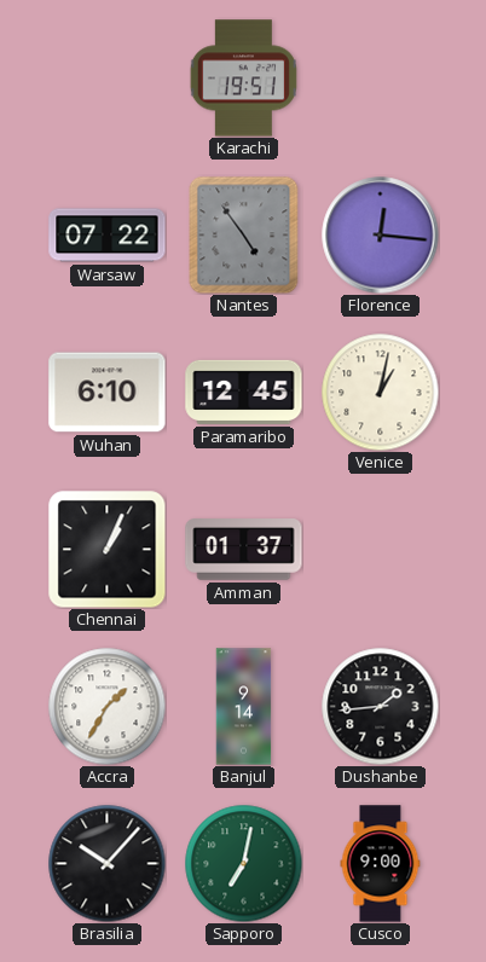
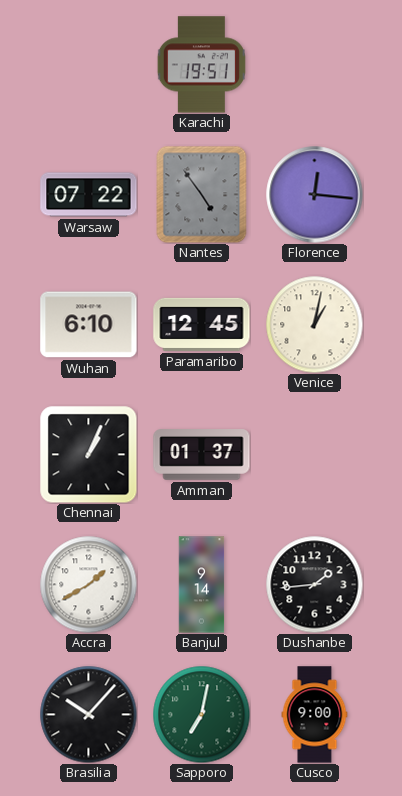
Accra: 1:35 -> 1:40 (88, 584)
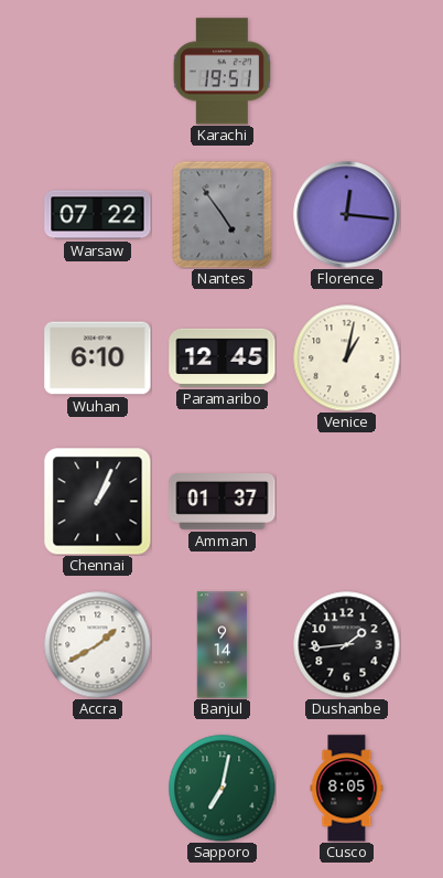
Brasilia: 10:07 -> none (88, 714)
Cusco: 9:00 -> 8:05 (347, 789)
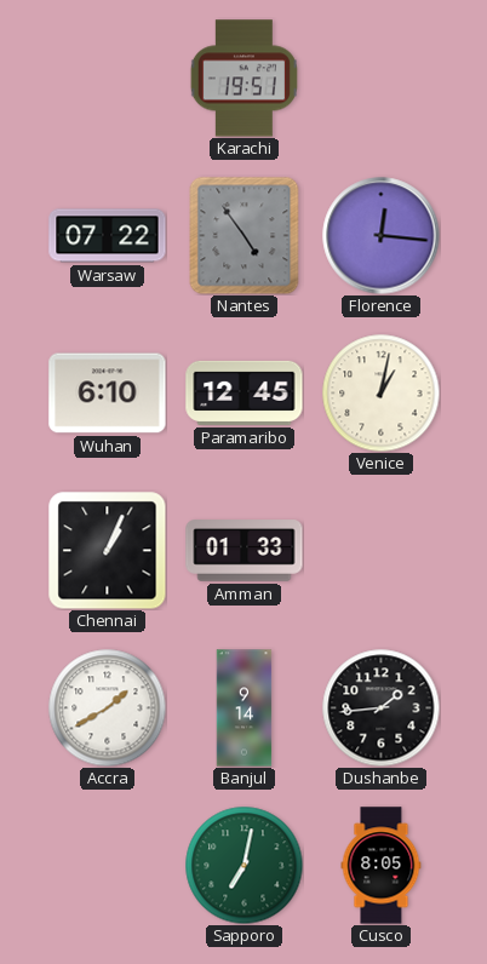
Amman: 01:37 -> 01:33 (245, 551)
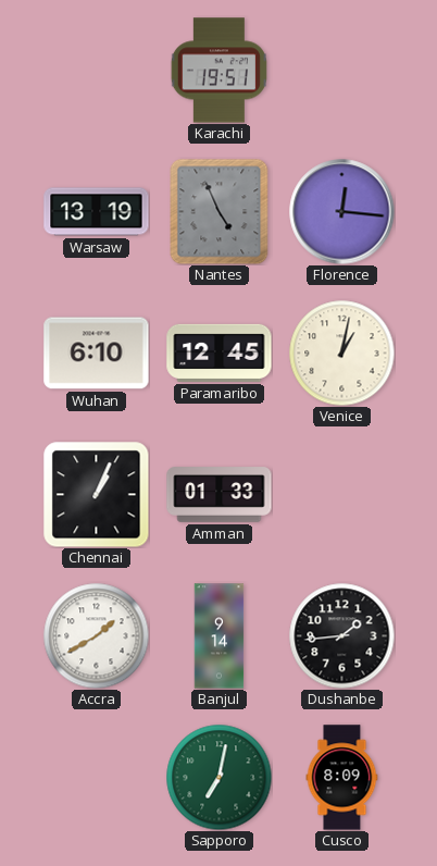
Warsaw: 07:22 -> 13:19 (97, 212)
Nantes: 4:54 -> 4:56 (220, 211)
Cusco: 8:05 -> 8:09 (342, 778)
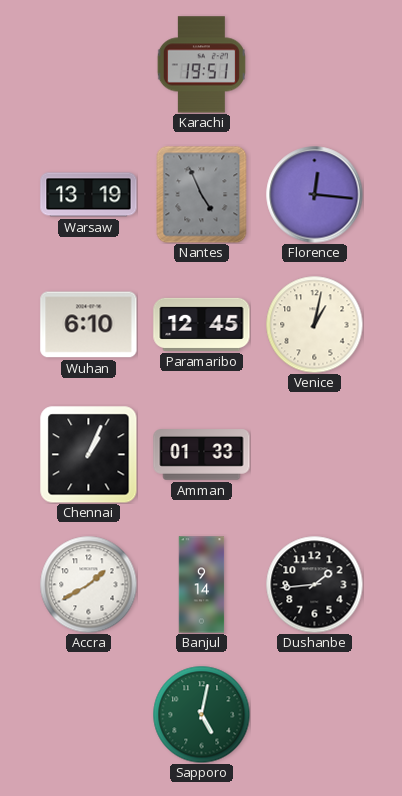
Sapporo: 7:02 -> 5:02 (201, 714)
Cusco: 8:09 -> none (342, 778)
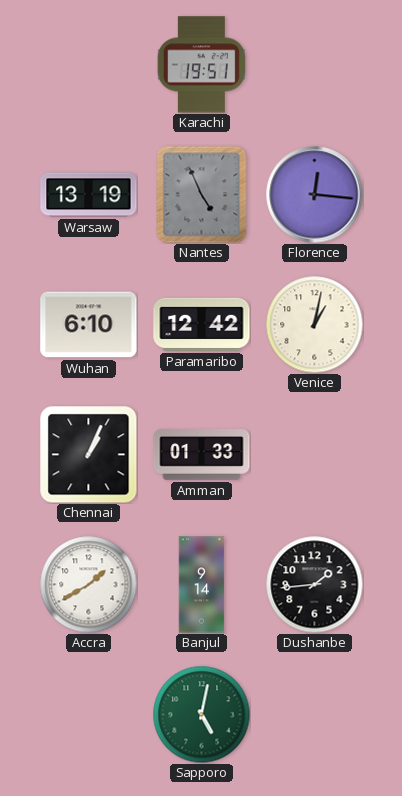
Paramaribo: 12:45 -> 12:42 (202, 324)
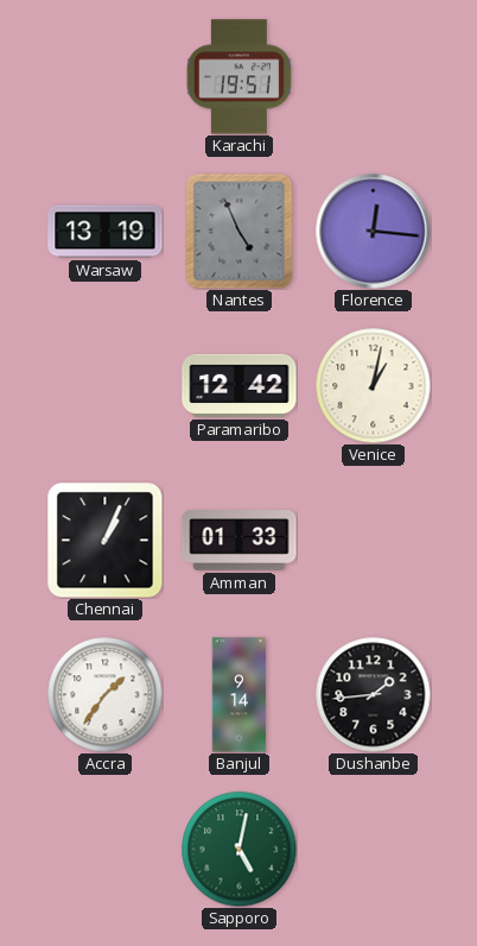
Wuhan: 6:10 -> none (89, 325)
Accra: 1:40 -> 1:36 (104, 694)
